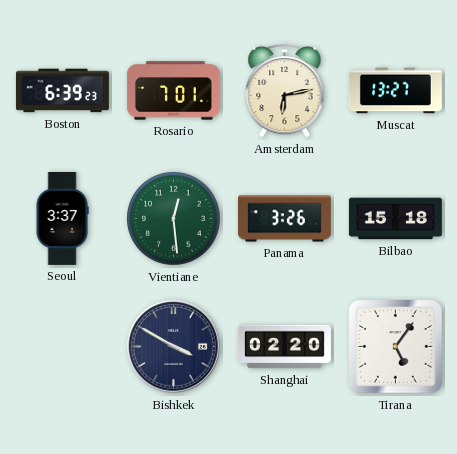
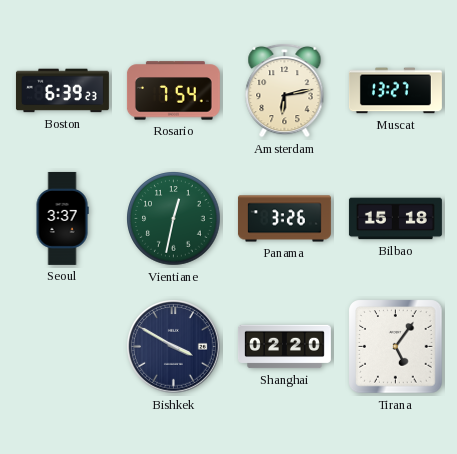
Rosario: 7:01 -> 7:54 (173, 91)
Vientiane: 12:29 -> 12:32 (174, 219)
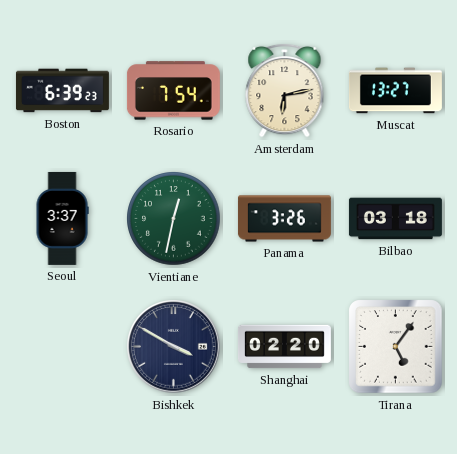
Bilbao: 15:18 -> 03:18 (395, 219)
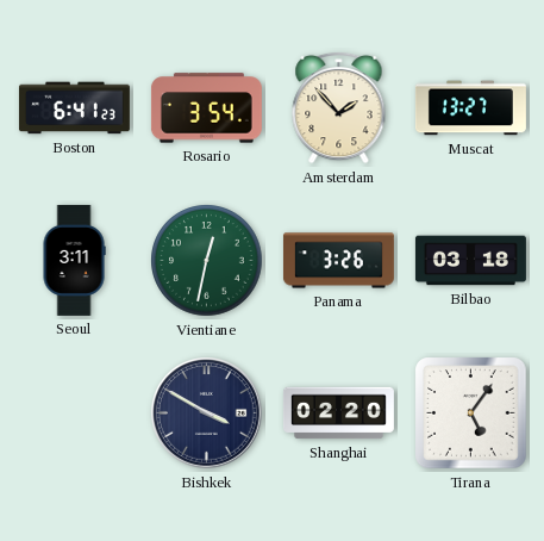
Boston: 6:39 -> 6:41 (74, 108)
Rosario: 7:54 -> 3:54 (206, 108)
Amsterdam: 6:13 -> 1:53 (339, 107)
Seoul: 3:37 -> 3:11 (74, 260)
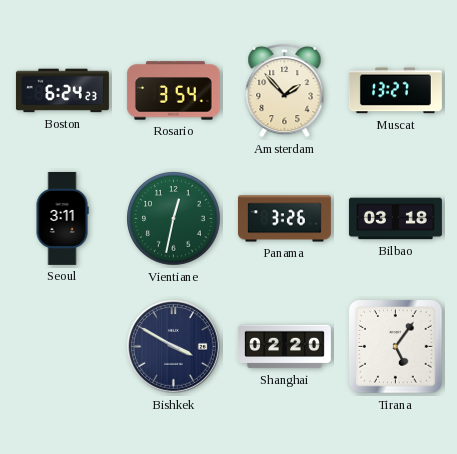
Boston: 6:41 -> 6:24 (62, 91)
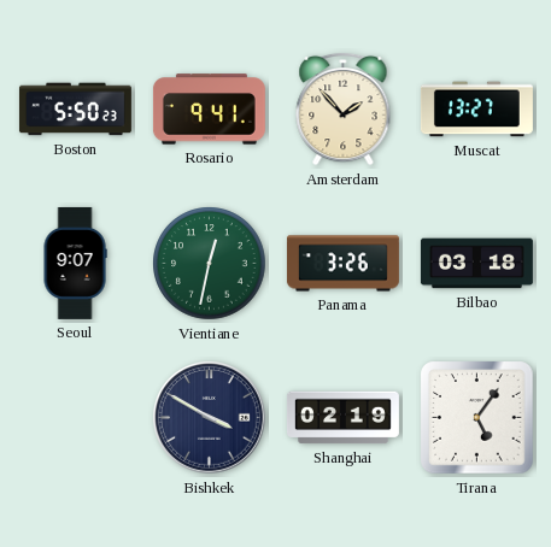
Boston: 6:24 -> 5:50 (75, 110)
Rosario: 3:54 -> 9:41 (209, 110)
Seoul: 3:11 -> 9:07 (75, 263)
Shanghai: 02:20 -> 02:19 (342, 418)
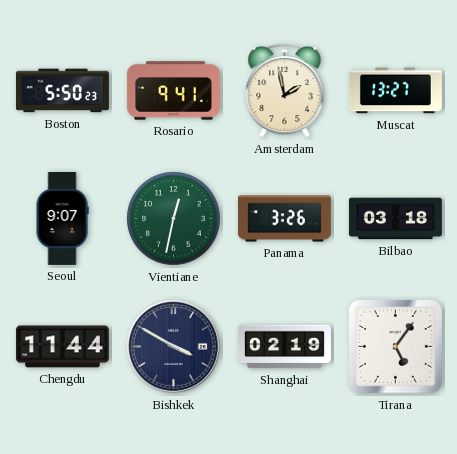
Amsterdam: 1:53 -> 1:58 (285, 90)
Chengdu: none -> 11:44 (62, 347)
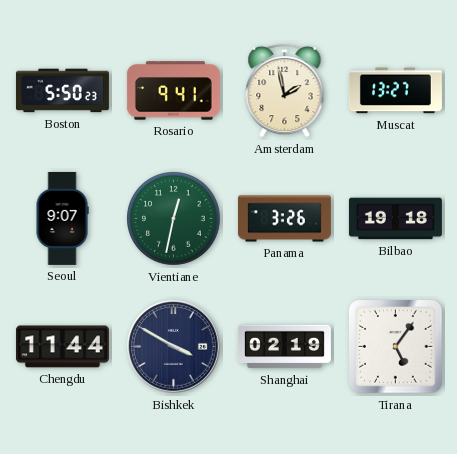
Bilbao: 03:18 -> 19:18 (395, 219)
